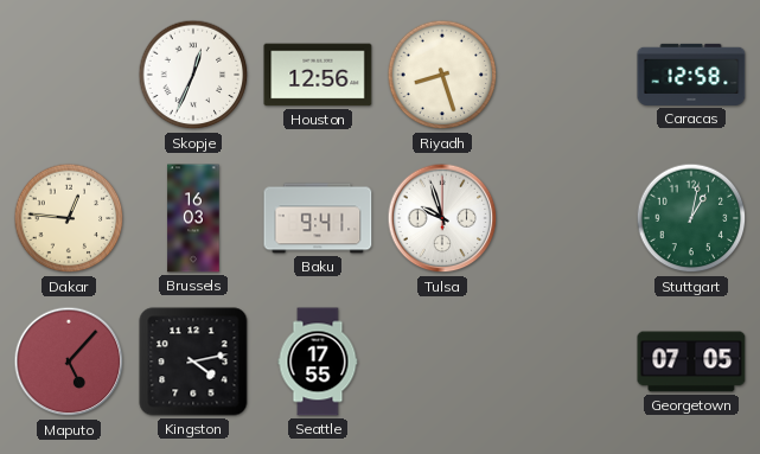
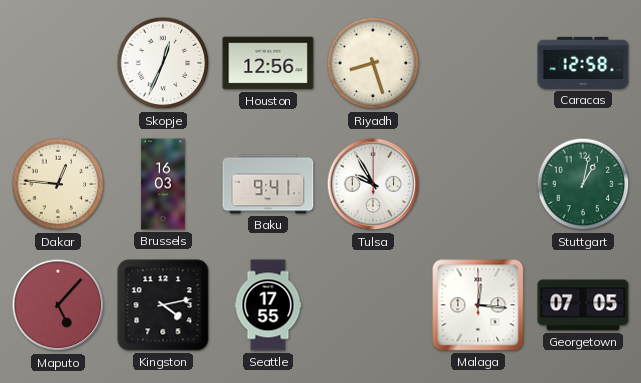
Tulsa: 9:57 -> 9:55 (373, 184)
Malaga: none -> 12:16 (478, 305)
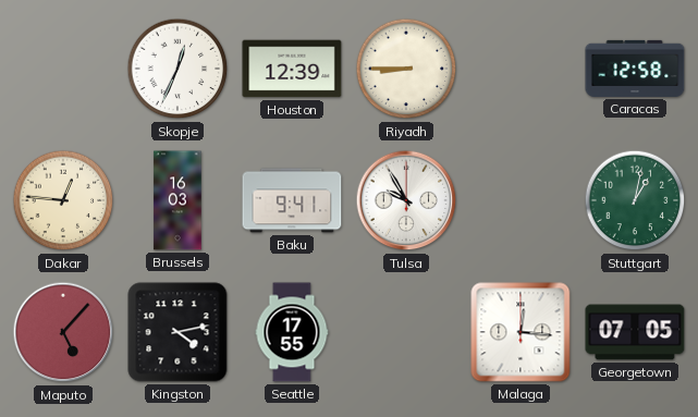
Houston: 12:56 -> 12:39 (292, 69)
Riyadh: 8:27 -> 8:45 (406, 69)
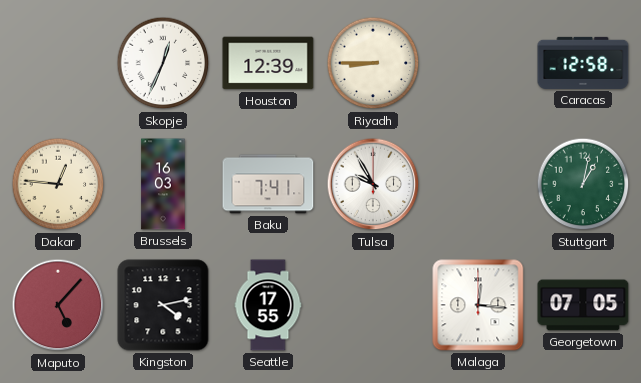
Baku: 9:41 -> 7:41 (268, 184)
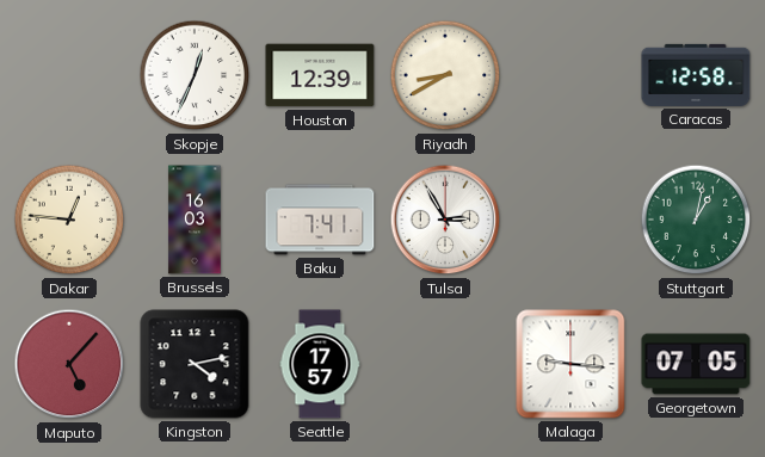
Riyadh: 8:45 -> 8:40 (445, 75)
Tulsa: 9:55 -> 2:55 (445, 220)
Seattle: 17:55 -> 17:57 (320, 364)
Malaga: 12:16 -> 9:16 (570, 364)
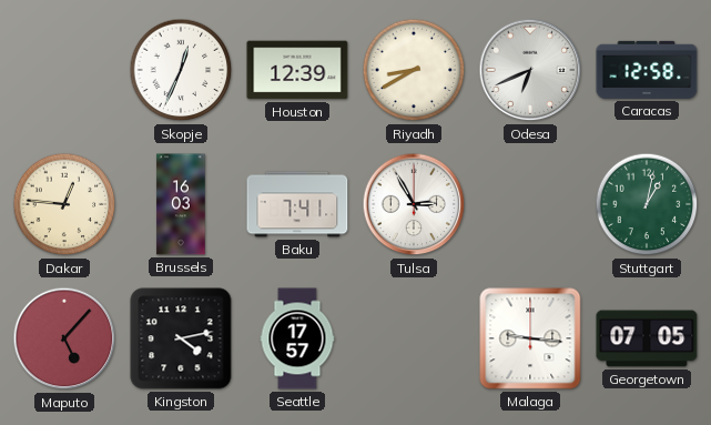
Odesa: none -> 6:41 (530, 70)
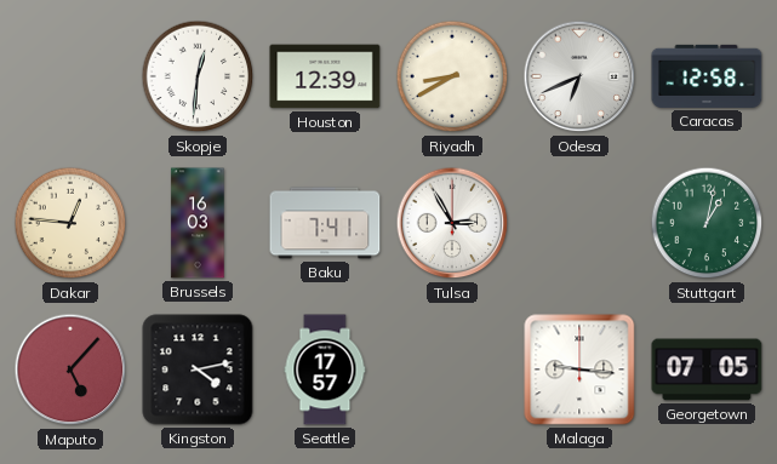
Skopje: 12:34 -> 12:31 (198, 76)
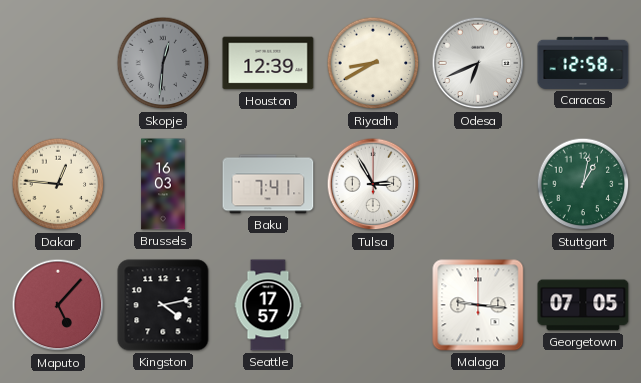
Skopje dial: white -> grey (163, 63)
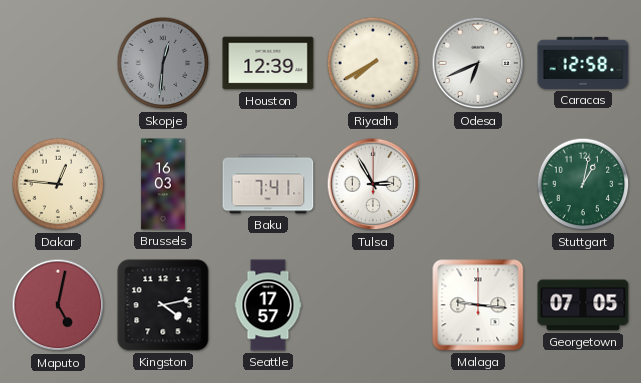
Riyadh: 8:40 -> 7:40 (373, 63)
Maputo: 5:07 -> 5:02 (58, 305)
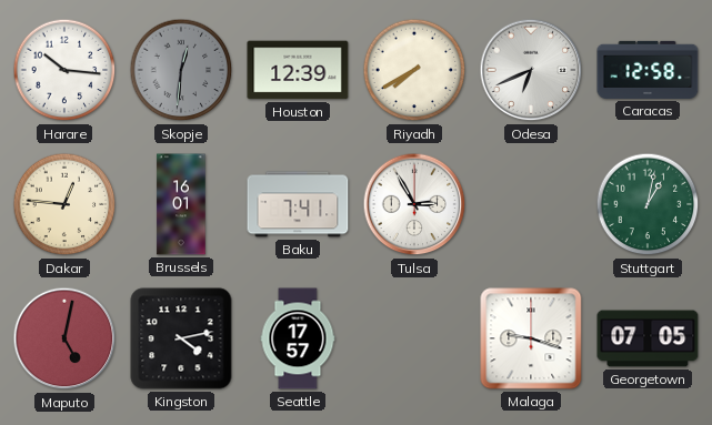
Harare: none -> 10:16 (64, 70)
Brussels: 16:03 -> 16:01 (181, 204)
Malaga: 9:16 -> 9:18 (531, 338)
